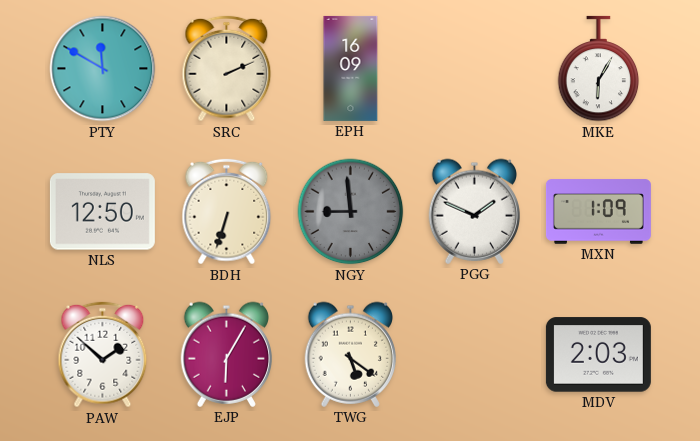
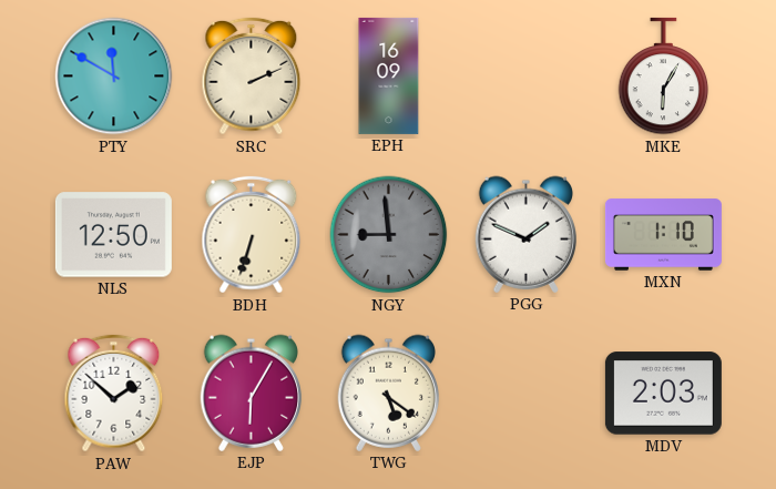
MXN: 1:09 -> 1:10 (663, 235)
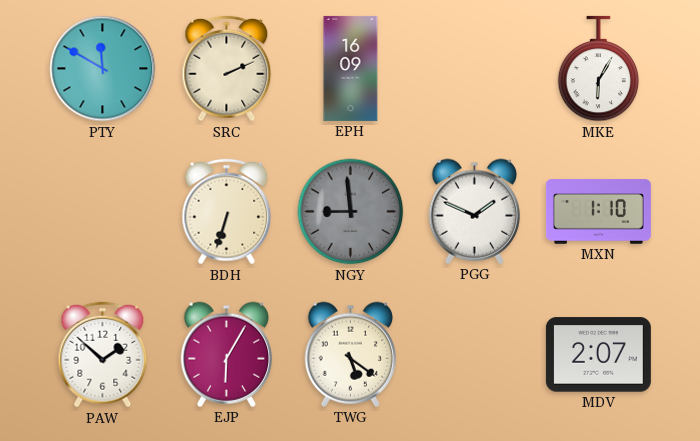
NLS: 12:50 -> none (113, 235)
MDV: 2:03 -> 2:07 (598, 355)
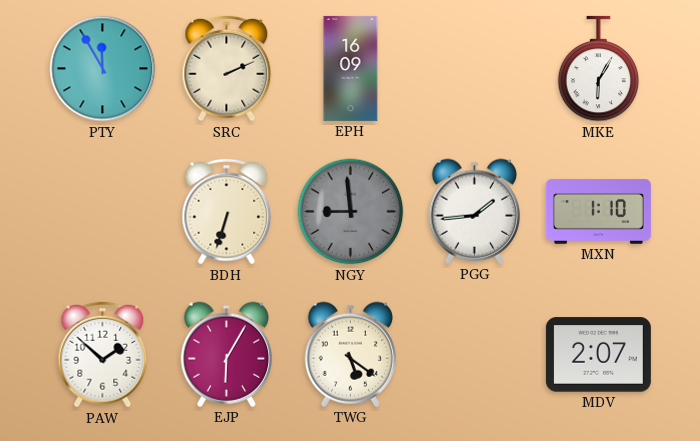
PTY: 11:50 -> 11:55 (103, 69)
PGG: 1:49 -> 1:44 (474, 211)
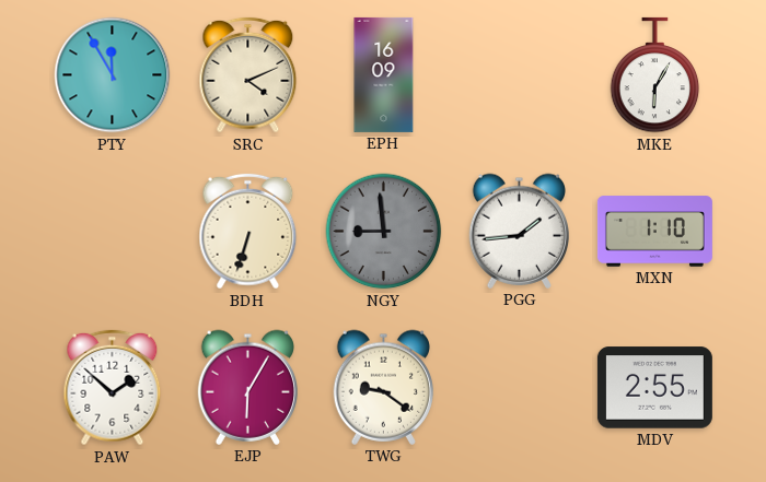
SRC: 2:11 -> 4:11 (248, 75)
TWG: 5:21 -> 9:21 (383, 387)
MDV: 2:07 -> 2:55 (654, 388)
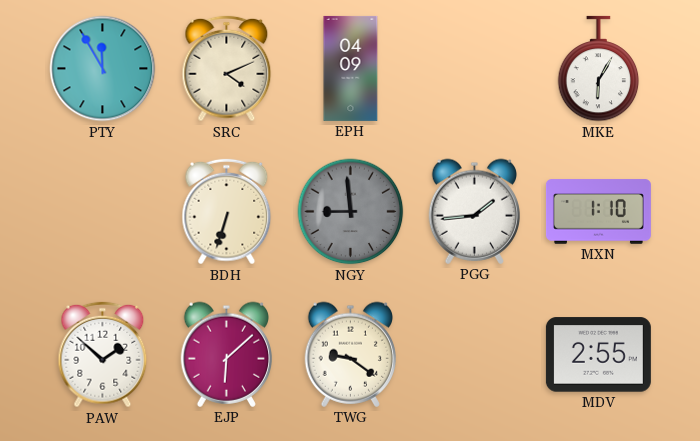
EPH: 16:09 -> 04:09 (351, 68)
EJP: 6:05 -> 6:08 (226, 354)
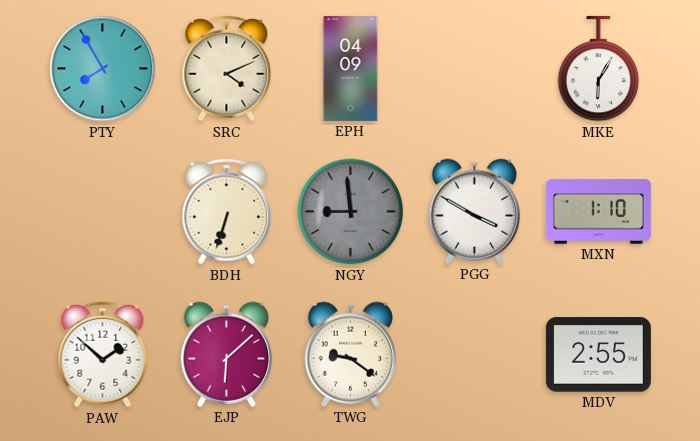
PTY: 11:55 -> 7:55 (103, 69)
PGG: 1:44 -> 3:50 (474, 211)
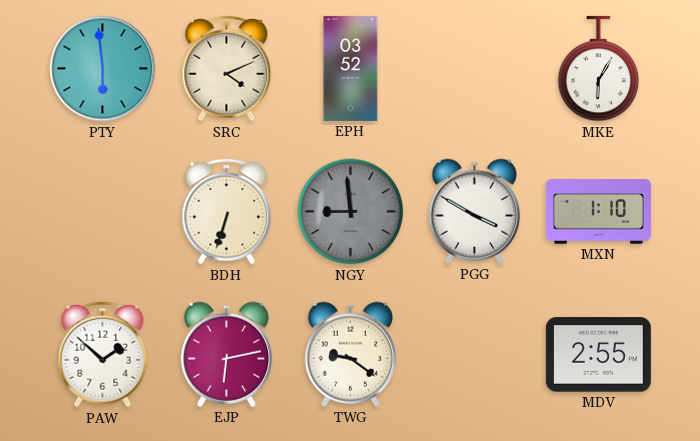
PTY: 7:55 -> 5:59 (103, 69)
EPH: 04:09 -> 03:52 (351, 68)
EJP: 6:08 -> 6:13 (226, 354)
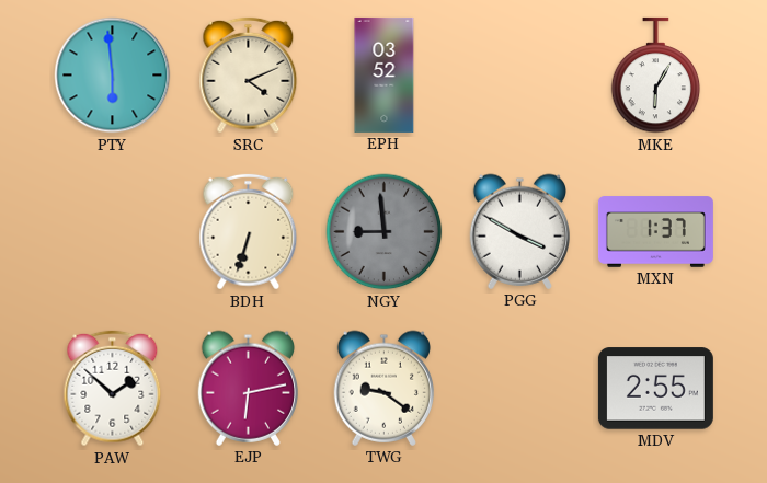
MXN: 1:10 -> 1:37 (655, 232)
